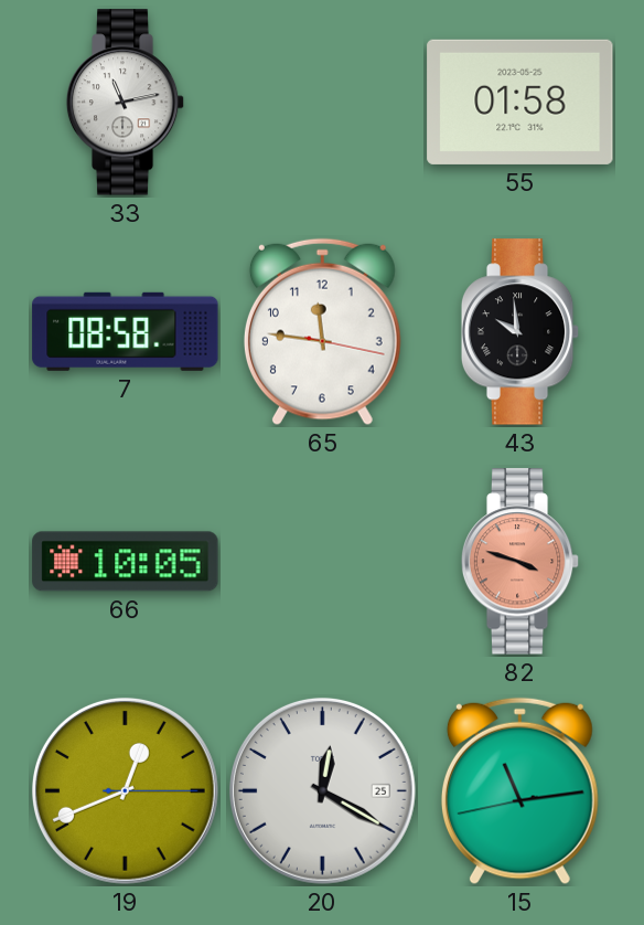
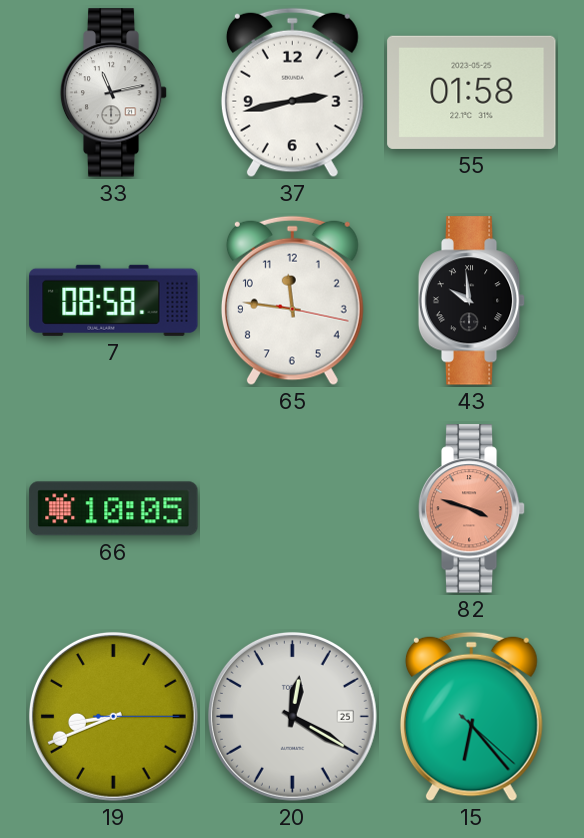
37: none -> 2:43 (292, 93)
19: 12:41 -> 8:41 (113, 716)
15: 11:13 -> 6:23 (471, 717)
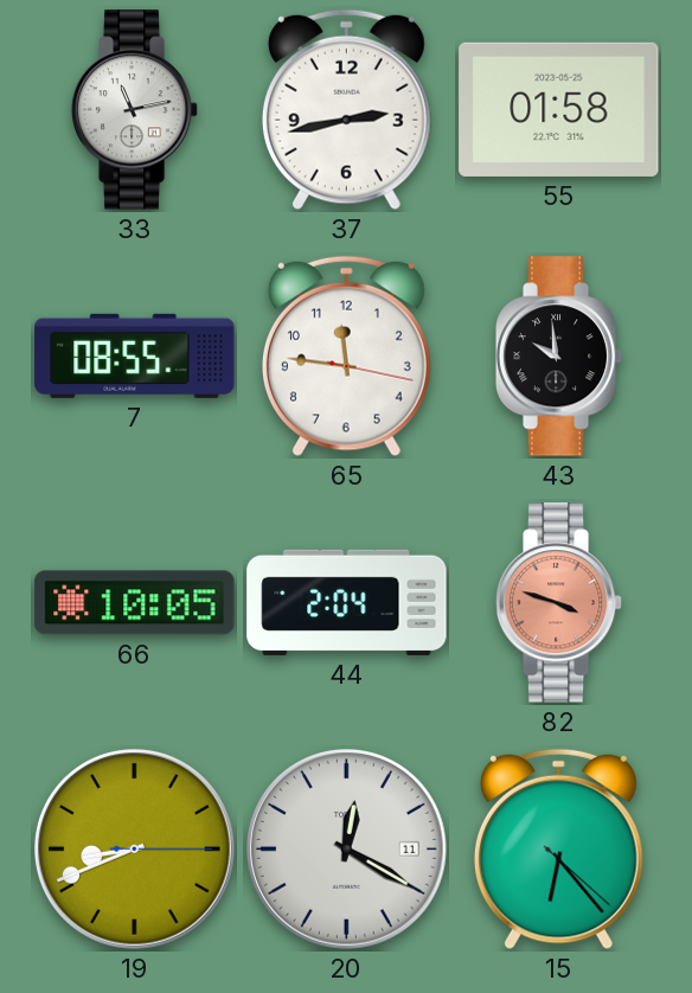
7: 08:58 -> 08:55 (135, 355)
44: none -> 2:04 (347, 602)
20 date: 25 -> 11 (346, 848)
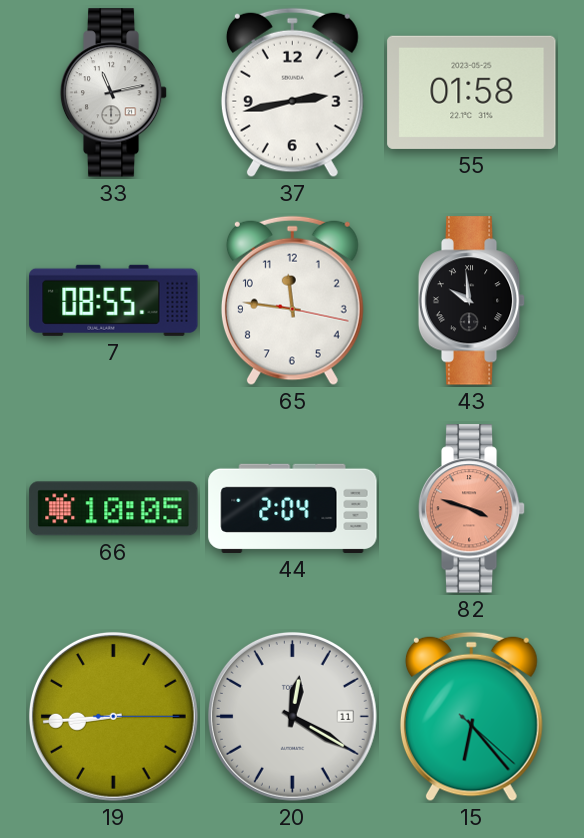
19: 8:41 -> 8:44 (113, 716)
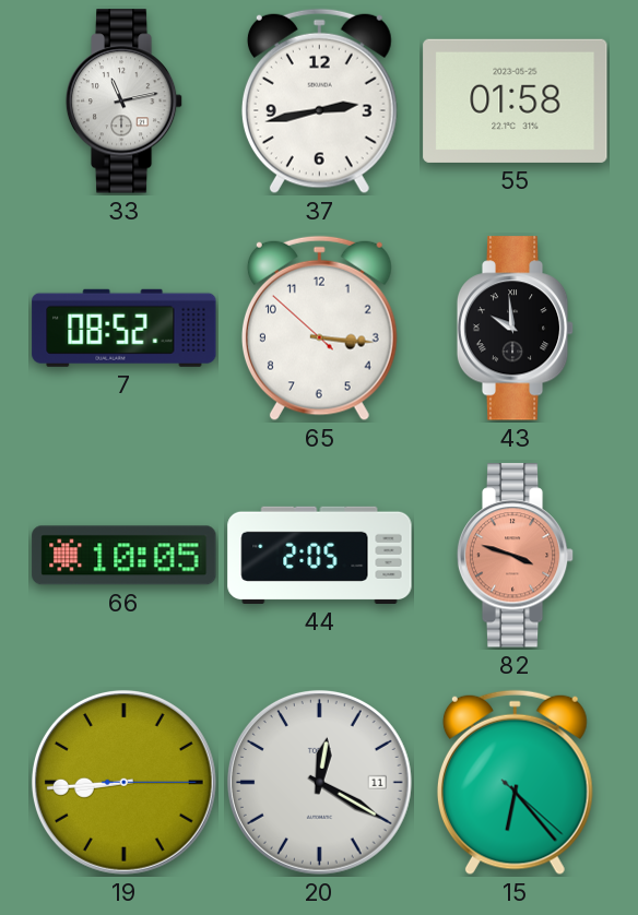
7: 08:55 -> 08:52 (125, 328)
65: 11:46 -> 3:15 (319, 329)
44: 2:04 -> 2:05 (320, 555)
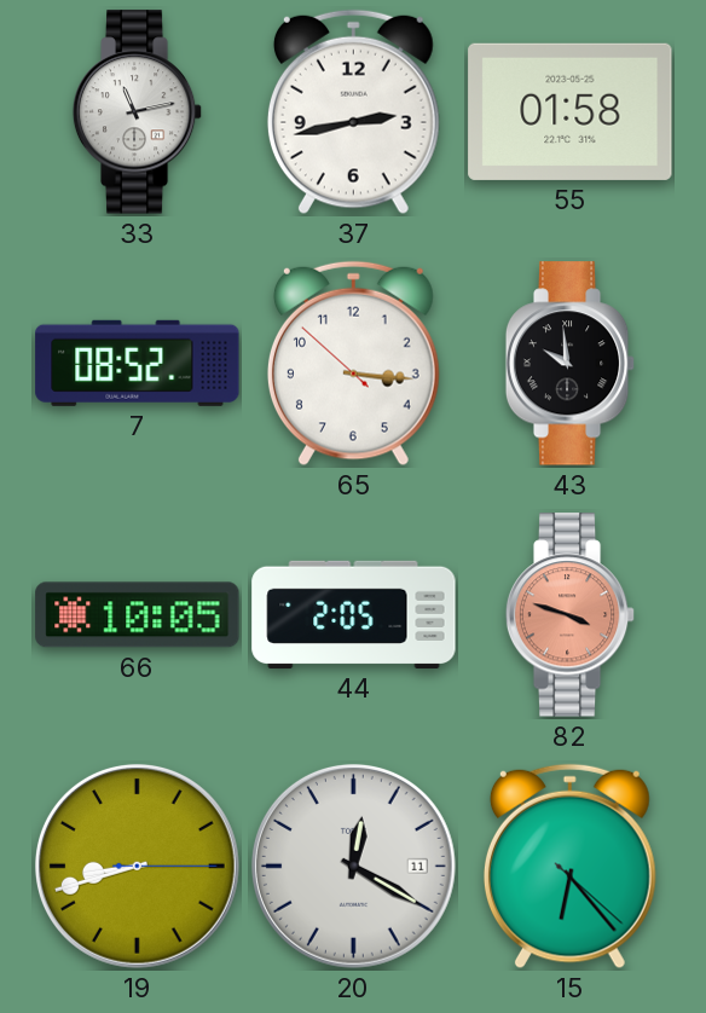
19: 8:44 -> 8:42 (137, 866)
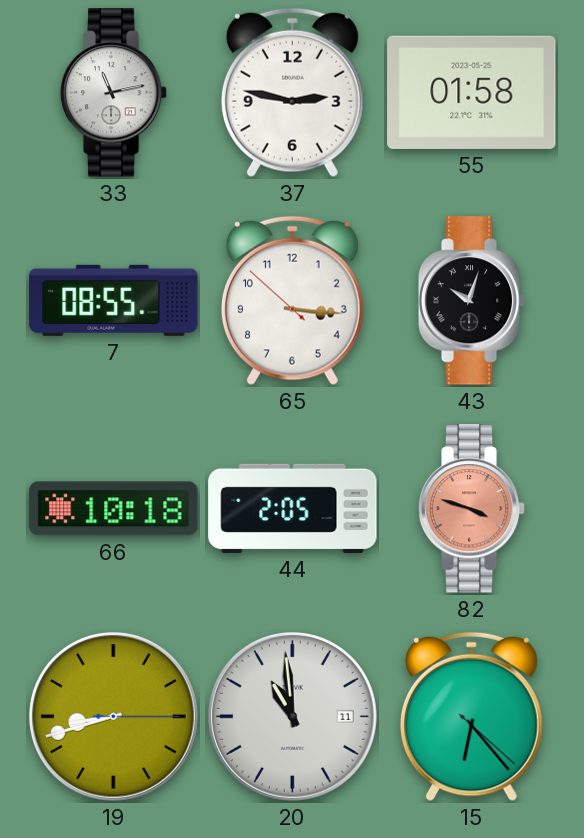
37: 2:43 -> 2:47 (292, 93)
7: 08:52 -> 08:55 (114, 300)
43: 9:59 -> 10:03 (472, 301)
66: 10:05 -> 10:18 (114, 509)
20: 12:20 -> 10:59 (292, 716)
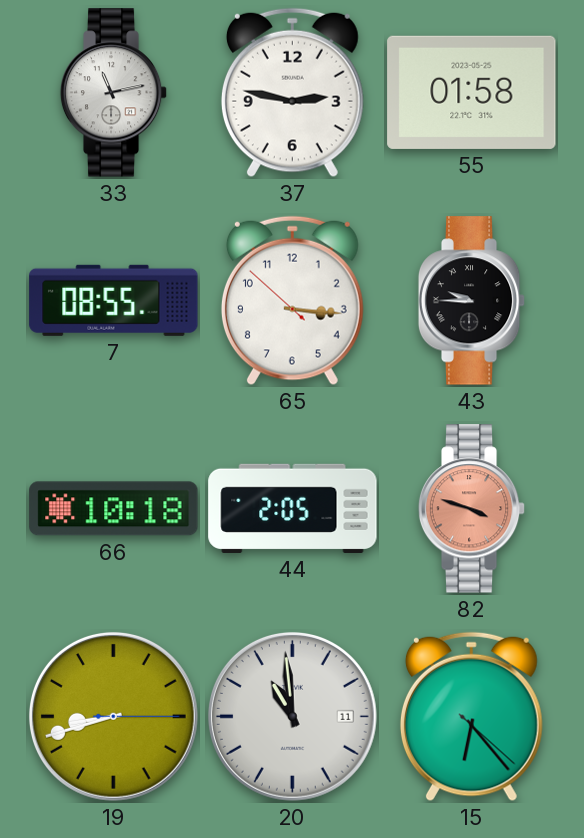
43: 10:03 -> 9:45 (472, 301)
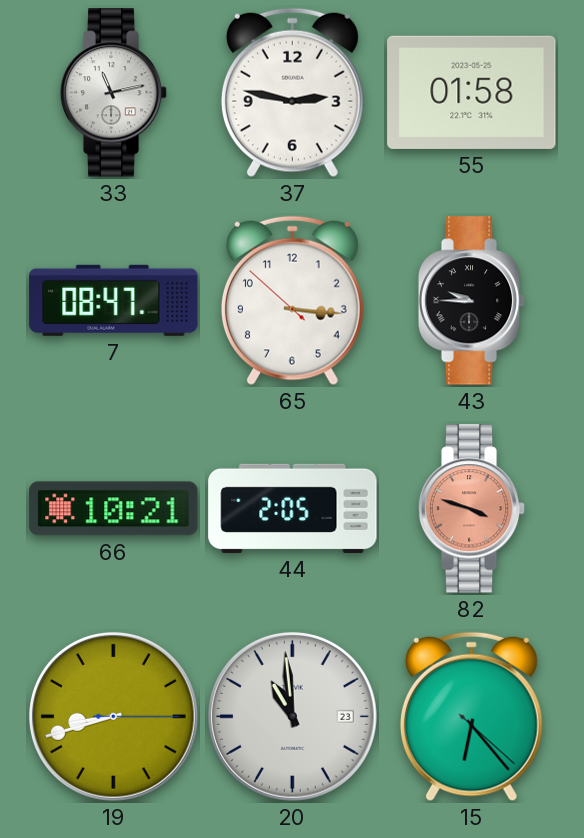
7: 08:55 -> 08:47 (114, 300)
66: 10:18 -> 10:21 (114, 509)
20 date: 11 -> 23 (292, 716)
